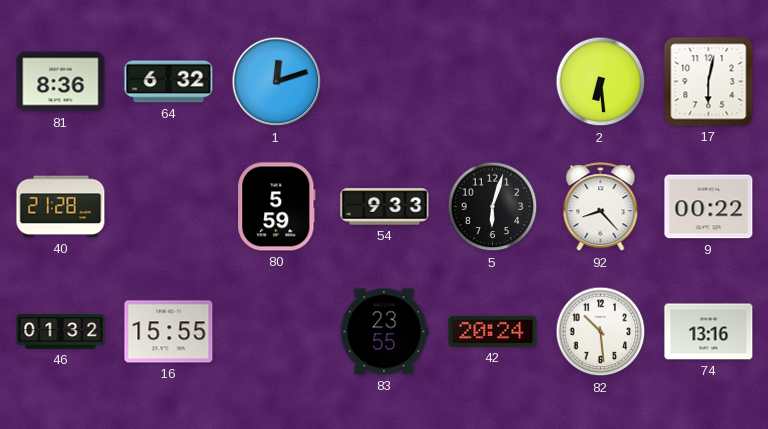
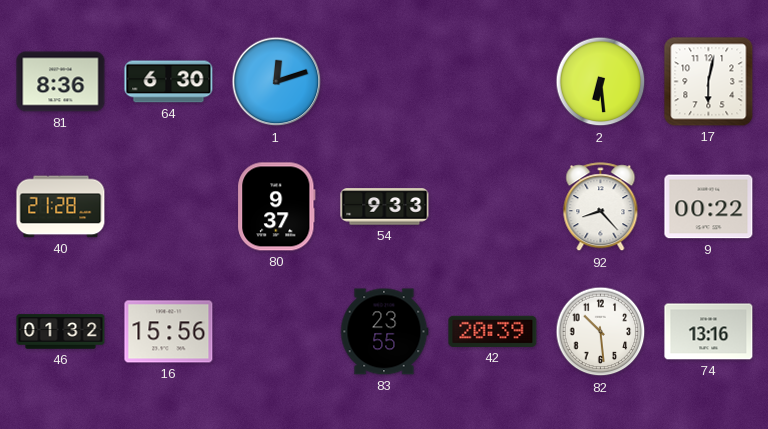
64: 6:32 -> 6:30 (169, 82)
80: 5:59 -> 9:37 (277, 207)
5: 6:03 -> none (493, 207)
16: 15:55 -> 15:56 (169, 332)
42: 20:24 -> 20:39 (493, 331)
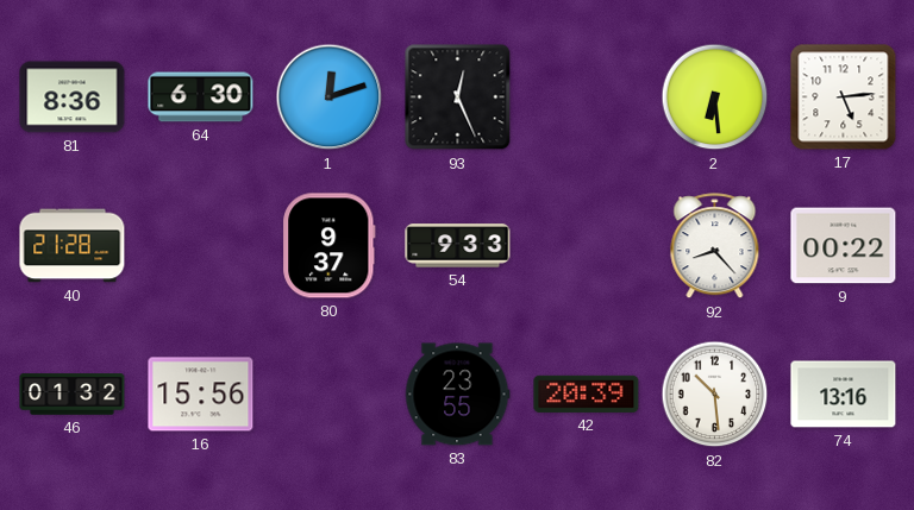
93: none -> 12:26 (458, 97)
17: 6:02 -> 5:14 (844, 97)
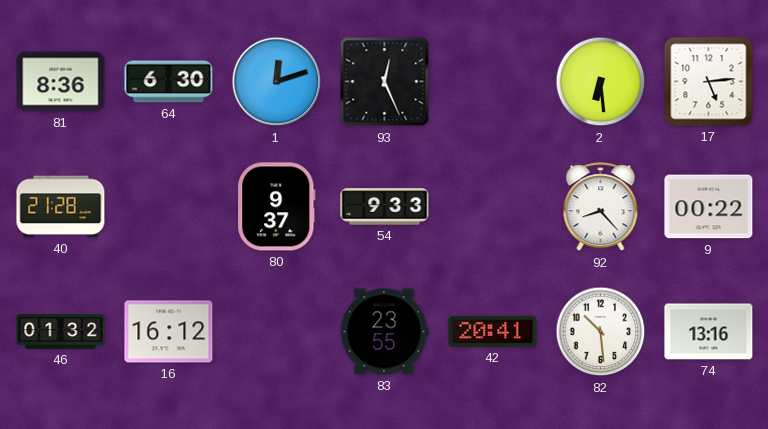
16: 15:56 -> 16:12 (169, 332)
42: 20:39 -> 20:41 (493, 331)
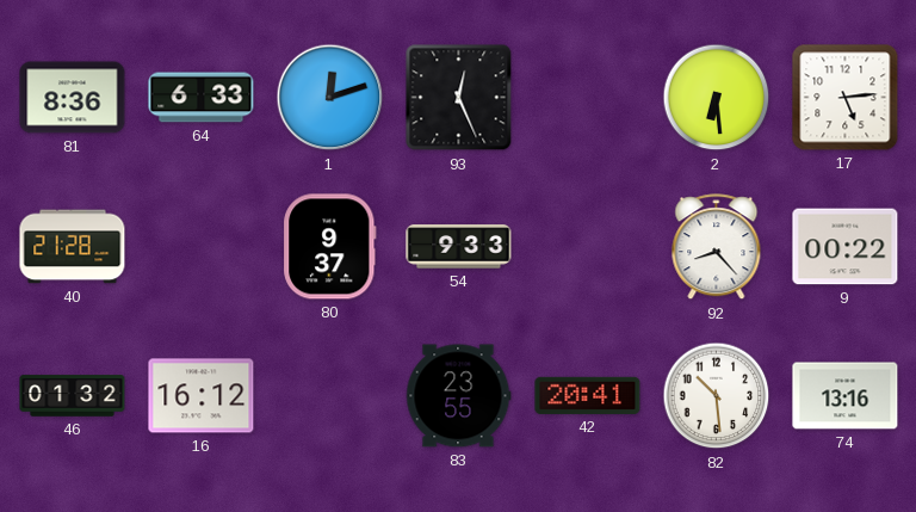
64: 6:30 -> 6:33 (202, 98)
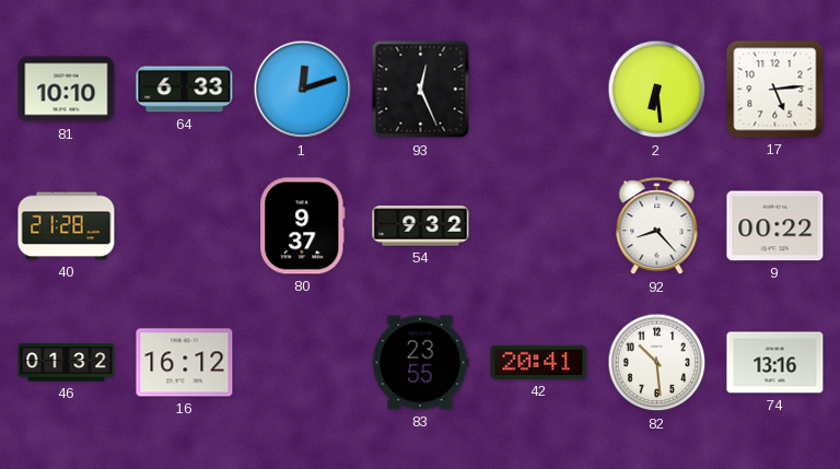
81: 8:36 -> 10:10 (67, 90)
54: 9:33 -> 9:32 (421, 226)
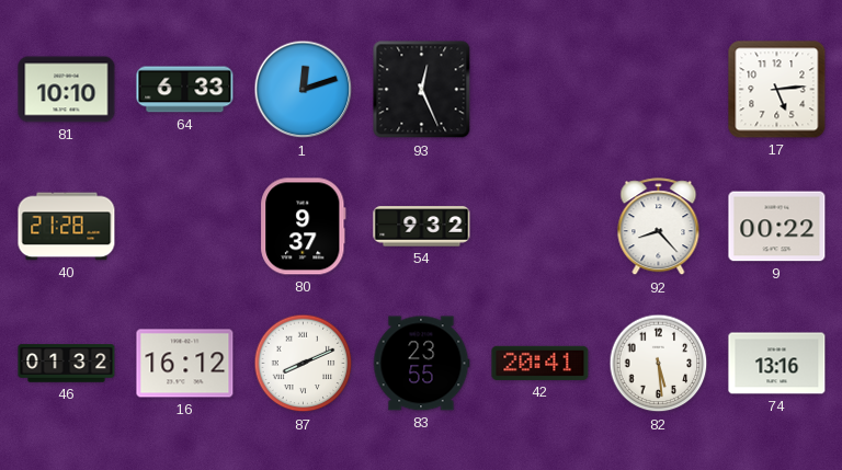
2: 6:29 -> none (657, 90)
87: none -> 8:11 (304, 364)
82: 10:29 -> 5:29 (659, 364)
